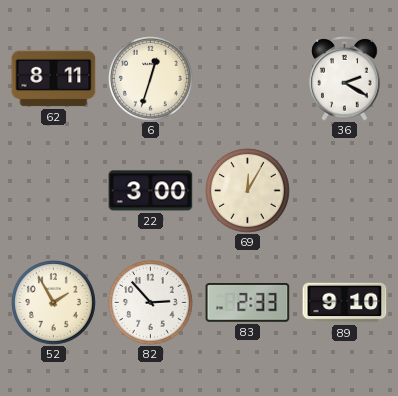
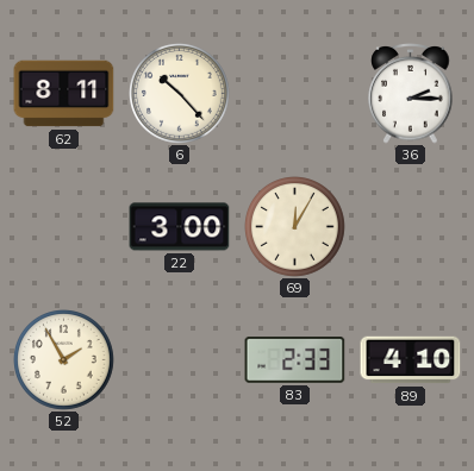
6: 12:33 -> 10:23 (180, 94)
36: 2:20 -> 2:15 (411, 94)
82: 2:53 -> none (151, 303)
89: 9:10 -> 4:10 (411, 360)
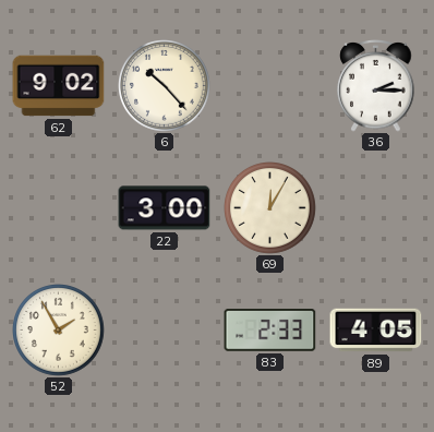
62: 8:11 -> 9:02 (59, 86)
89: 4:10 -> 4:05 (376, 331)
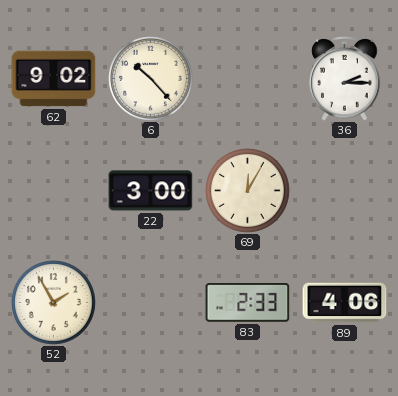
89: 4:05 -> 4:06 (345, 303)
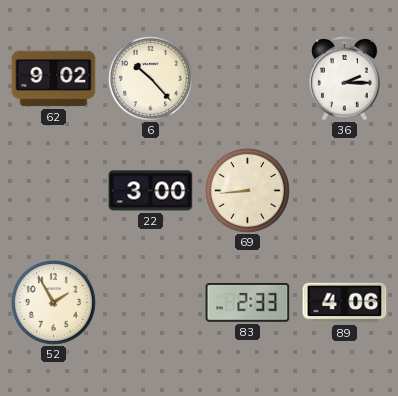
69: 12:05 -> 8:44 (248, 191)
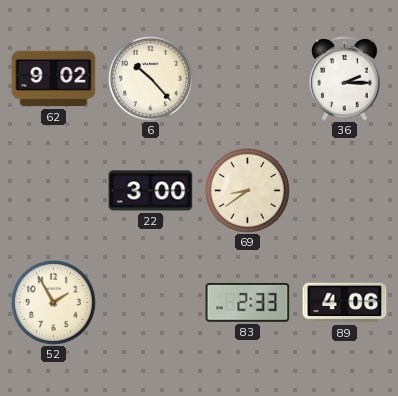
69: 8:44 -> 8:39 (248, 191)
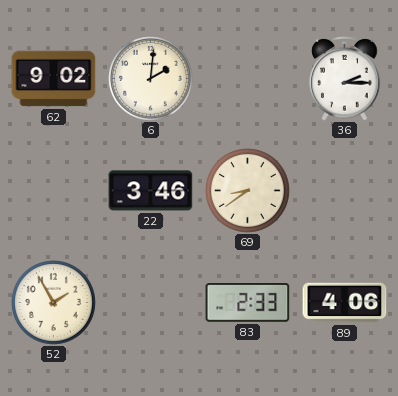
6: 10:23 -> 2:01 (151, 79)
22: 3:00 -> 3:46 (151, 191)
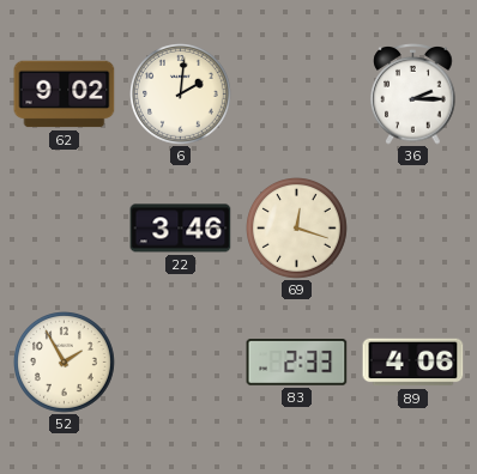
69: 8:39 -> 12:18 (297, 229)
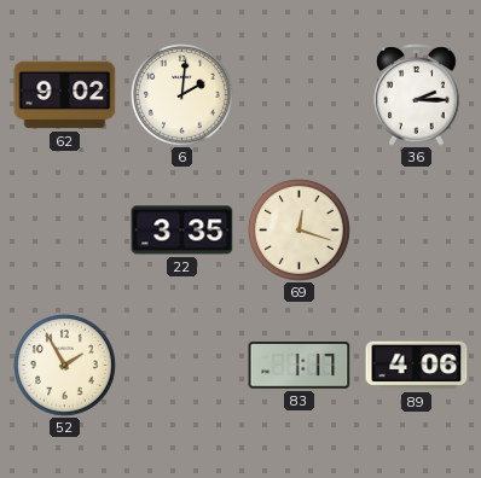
22: 3:46 -> 3:35 (182, 231)
83: 2:33 -> 1:17 (300, 366)
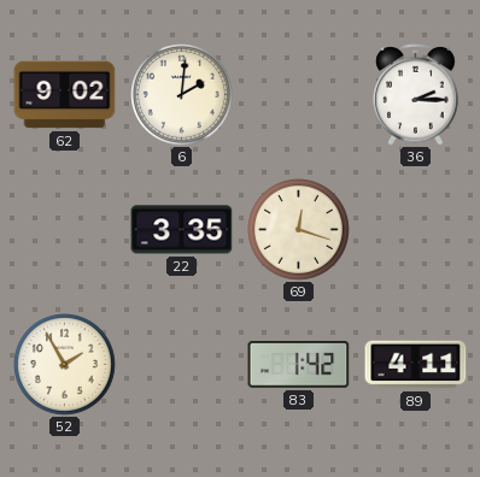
83: 1:17 -> 1:42 (299, 365)
89: 4:06 -> 4:11 (416, 365)
